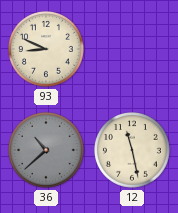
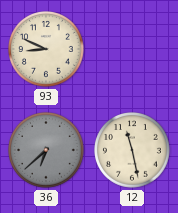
36: 10:38 -> 6:38 (47, 151)
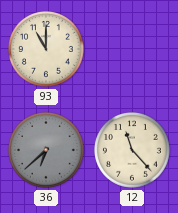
93: 8:49 -> 11:00 (47, 50)
12: 11:28 -> 11:23 (133, 151)
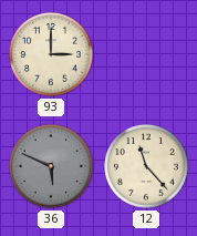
93: 11:00 -> 3:00 (52, 55)
36: 6:38 -> 5:49 (52, 167)
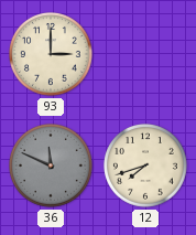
36: 5:49 -> 11:49 (52, 167)
12: 11:23 -> 7:42 (146, 167)
